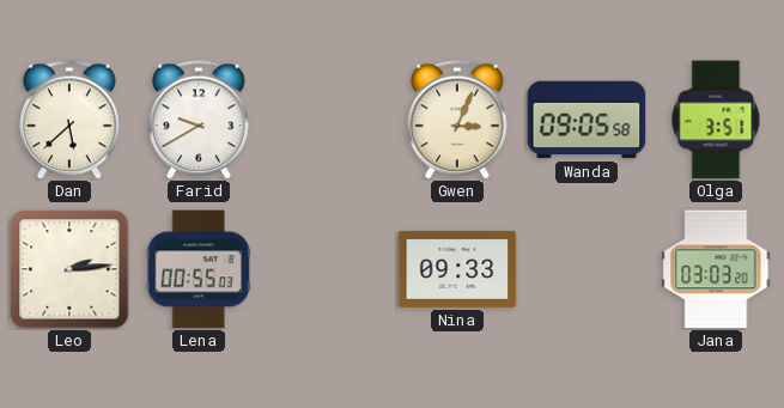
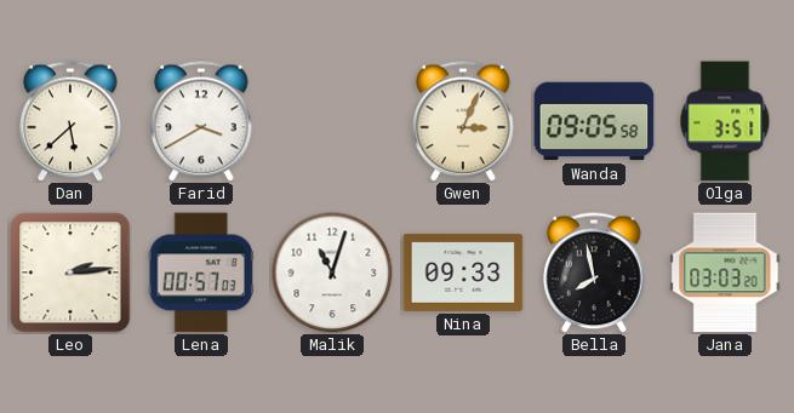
Farid: 9:40 -> 3:40 (201, 121)
Lena: 00:55 -> 00:57 (201, 273)
Malik: none -> 11:03 (332, 273)
Bella: none -> 7:58 (594, 273)
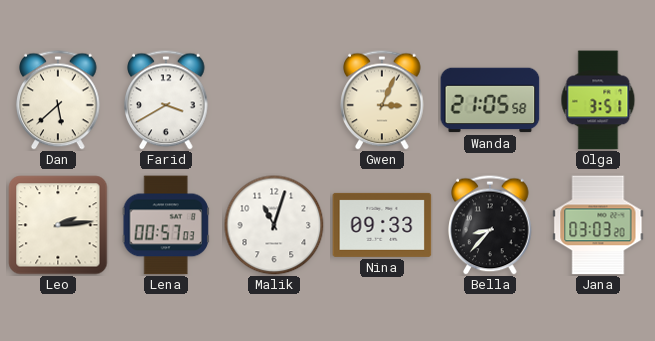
Wanda: 09:05 -> 21:05 (490, 100)
Bella: 7:58 -> 8:37 (490, 225)
